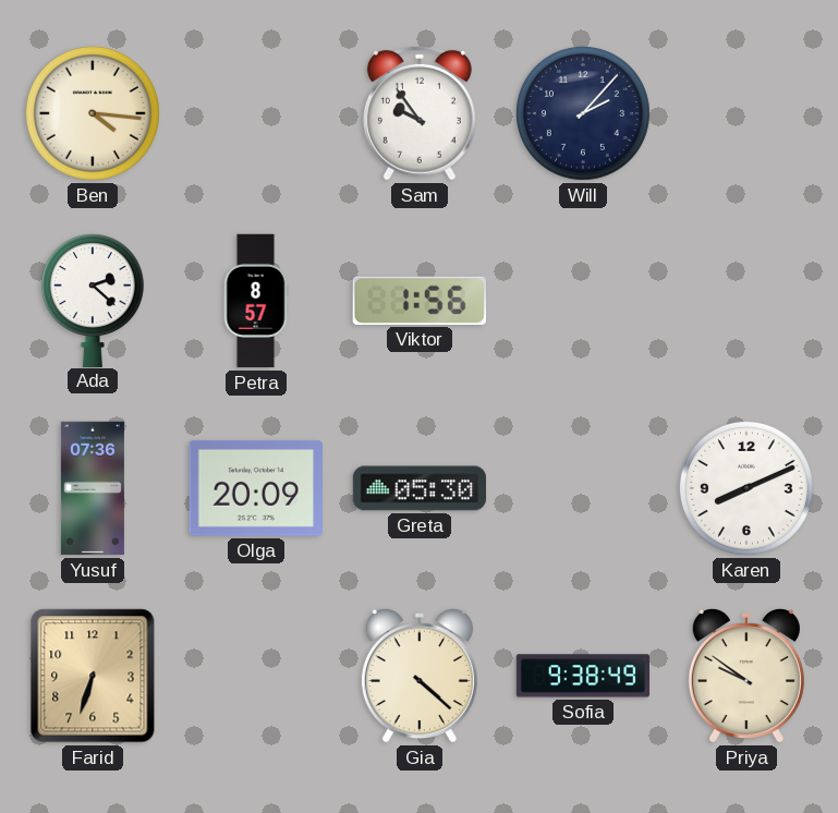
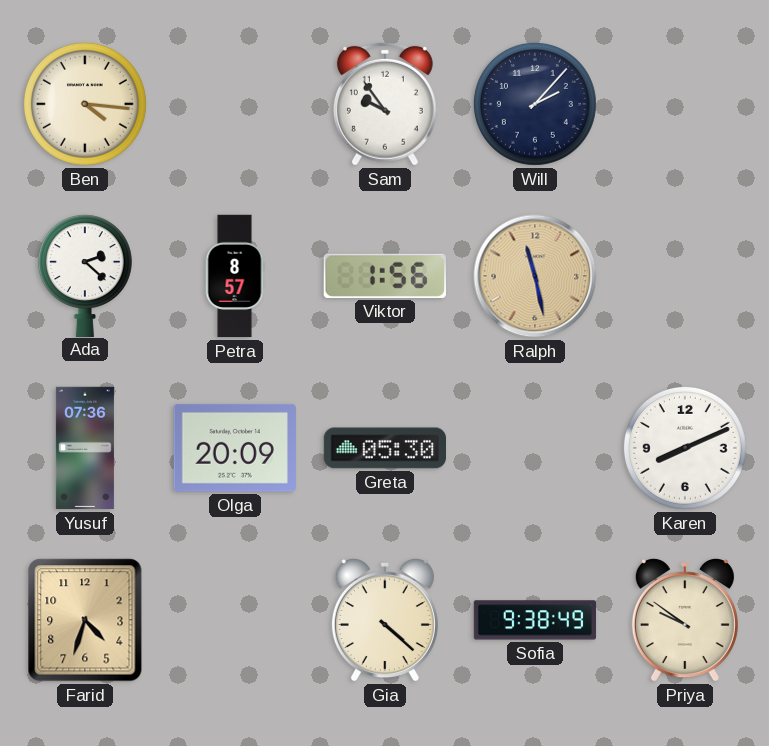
Ralph: none -> 11:28 (535, 276)
Farid: 6:33 -> 4:33 (85, 620)
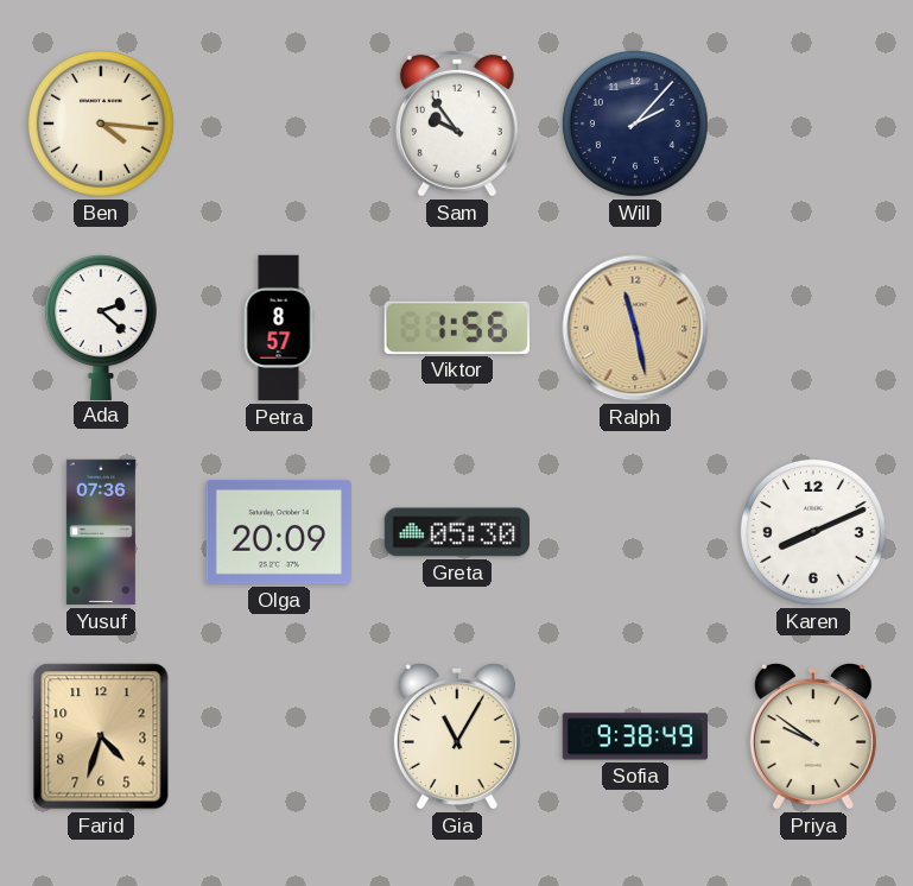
Gia: 4:22 -> 11:05 (457, 736)
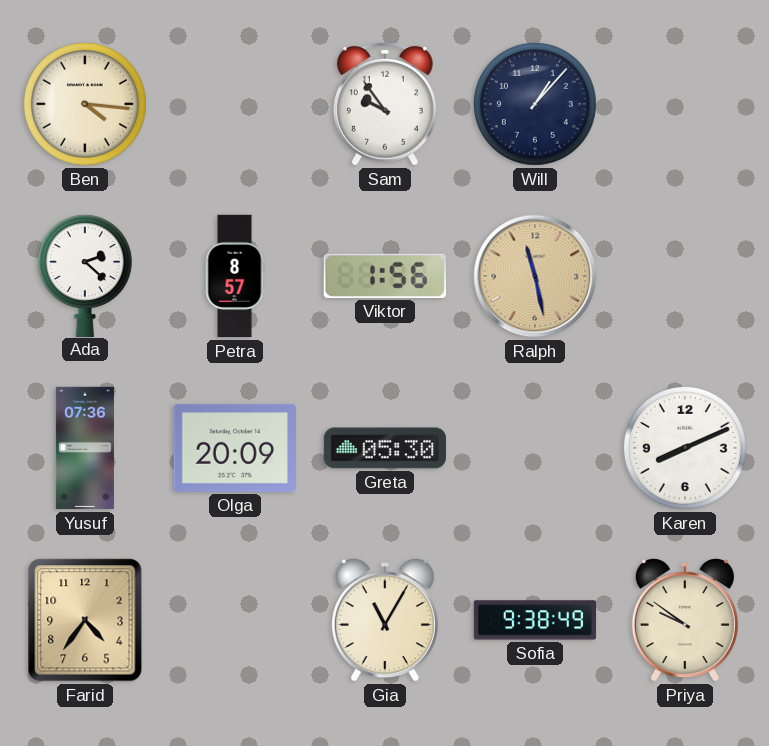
Will: 2:07 -> 1:07 (535, 104)
Farid: 4:33 -> 4:36 (85, 620)
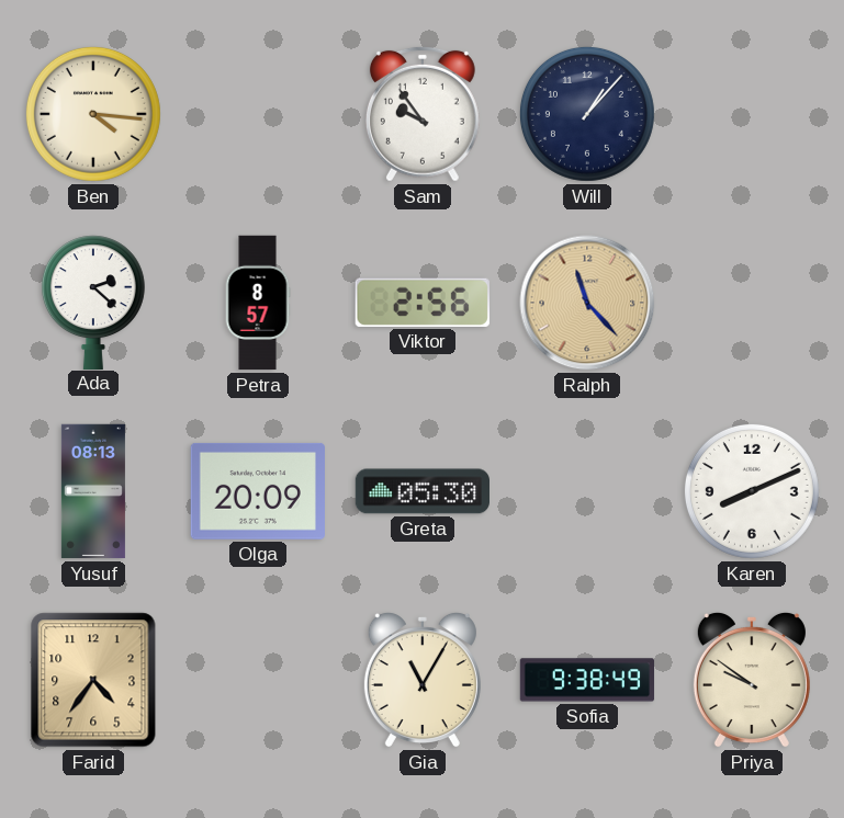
Viktor: 1:56 -> 2:56 (423, 303)
Ralph: 11:28 -> 11:23 (587, 303)
Yusuf: 07:36 -> 08:13 (93, 491)
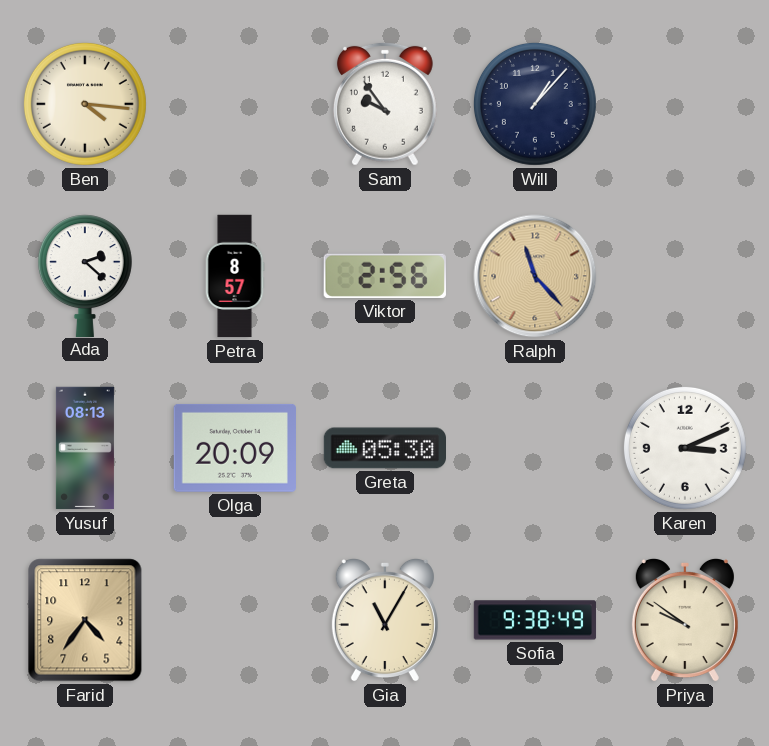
Karen: 8:11 -> 3:11 (685, 448)
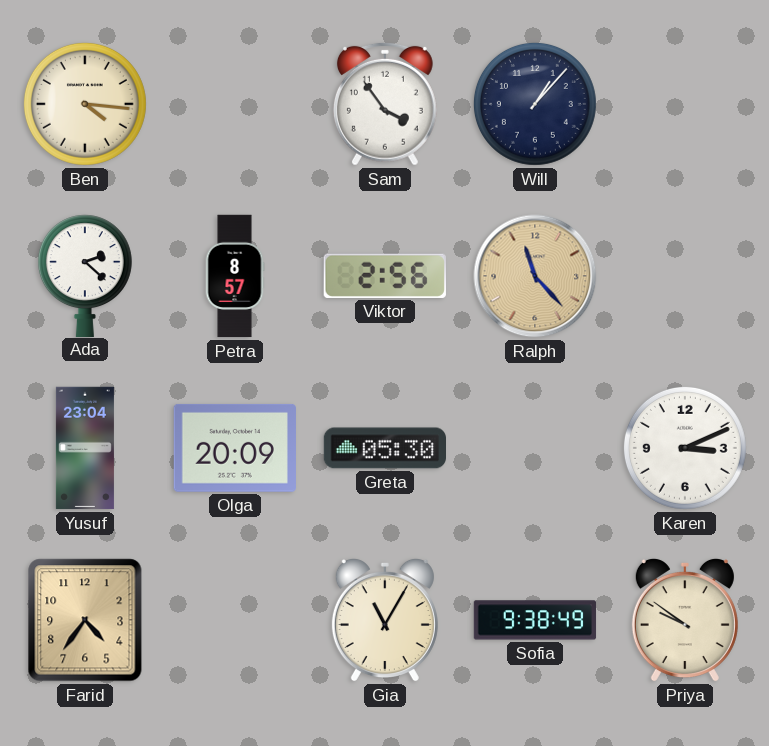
Sam: 9:54 -> 3:54 (385, 104)
Yusuf: 08:13 -> 23:04 (85, 448)
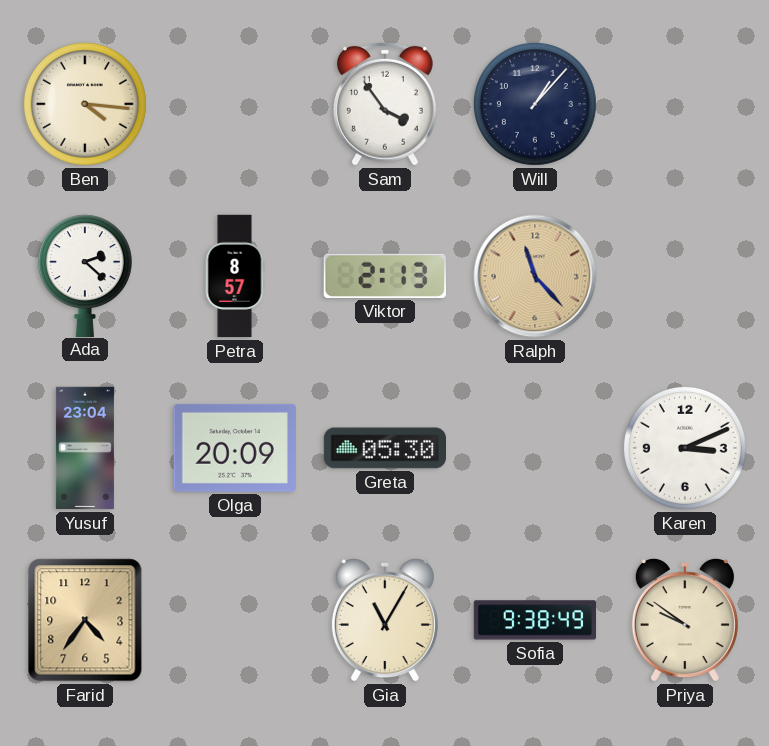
Viktor: 2:56 -> 2:13 (385, 276)
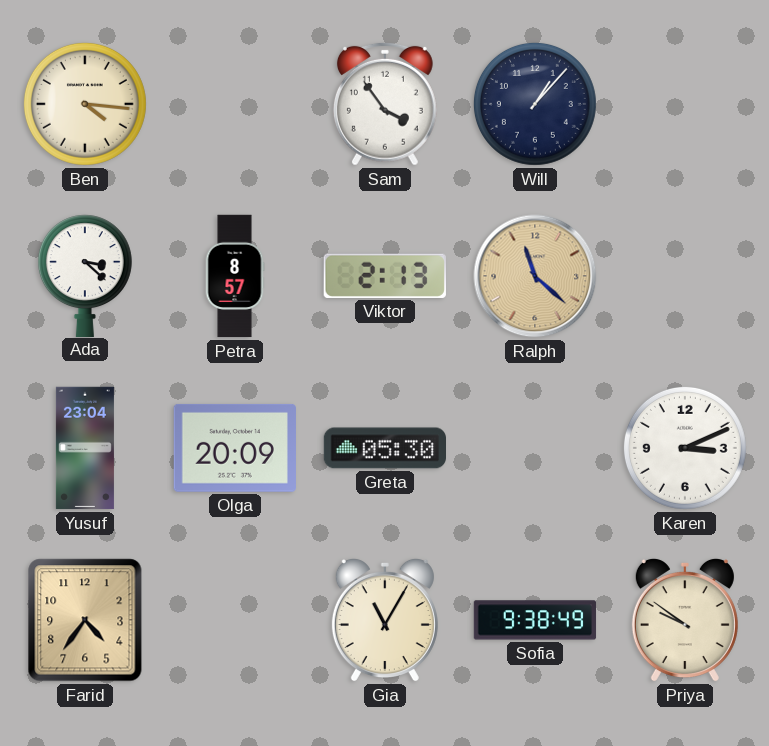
Ada: 2:22 -> 3:22 (85, 275)
Ralph: 11:23 -> 11:22 (535, 276)
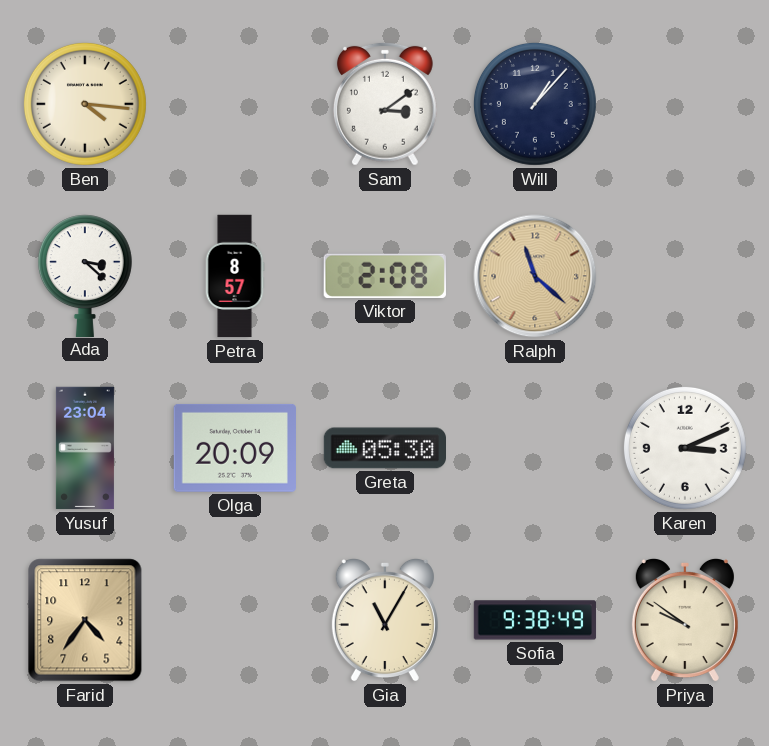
Sam: 3:54 -> 3:09 (385, 104)
Viktor: 2:13 -> 2:08 (385, 276)
